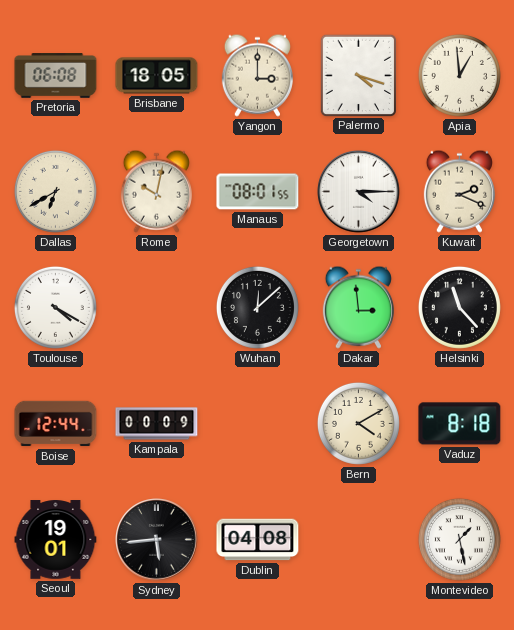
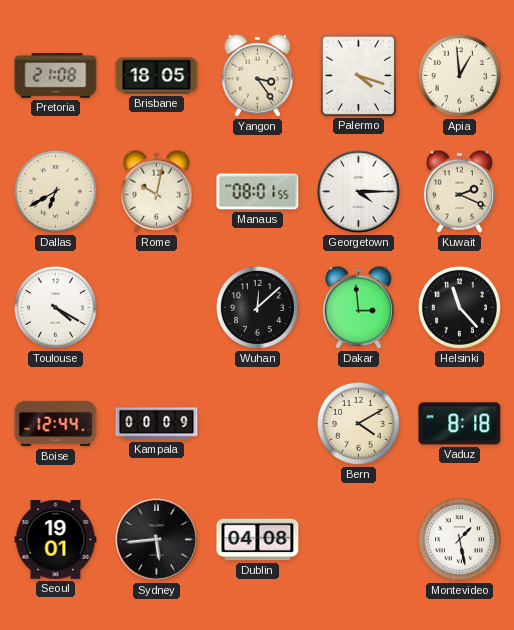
Pretoria: 06:08 -> 21:08 (56, 76)
Yangon: 3:00 -> 3:24 (257, 75)
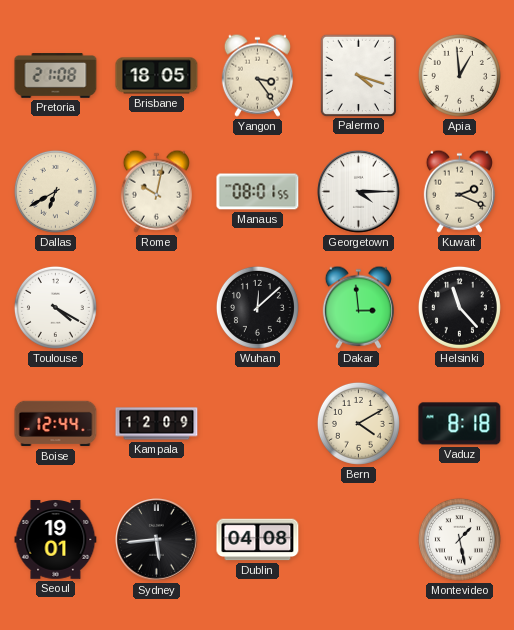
Kampala: 00:09 -> 12:09 (157, 424)
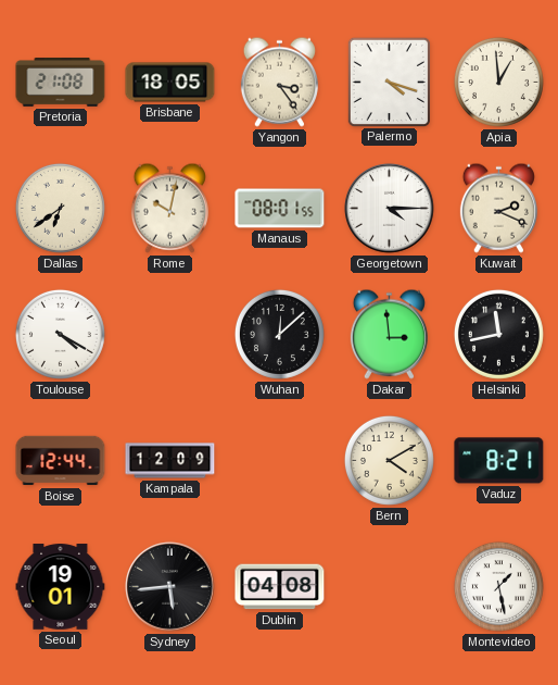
Dallas: 6:40 -> 6:39 (60, 208)
Helsinki: 11:23 -> 11:43 (498, 334)
Vaduz: 8:18 -> 8:21 (499, 461)
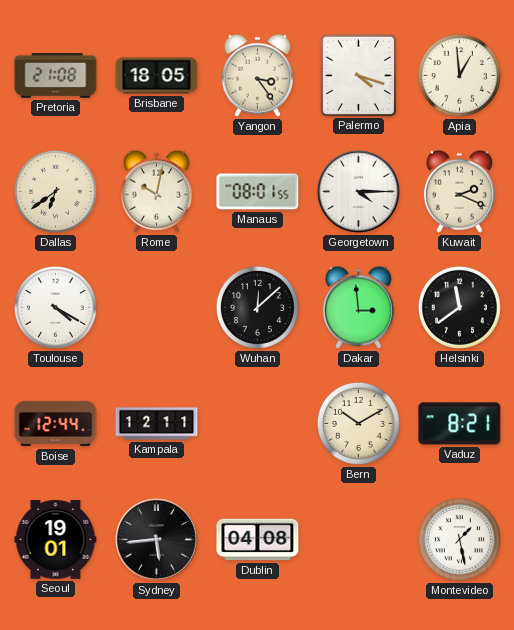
Helsinki: 11:43 -> 11:39 (459, 307)
Kampala: 12:09 -> 12:11 (157, 424)
Bern: 4:10 -> 10:10 (358, 423)
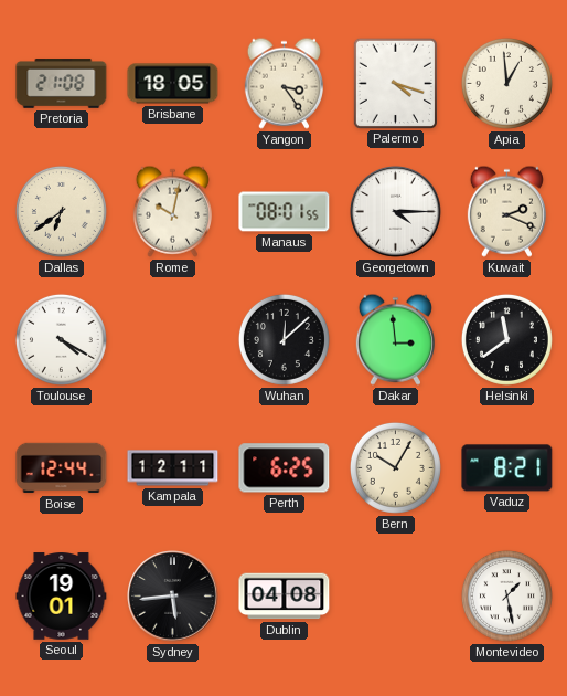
Perth: none -> 6:25 (285, 468)
Bern: 10:10 -> 10:05 (395, 467)
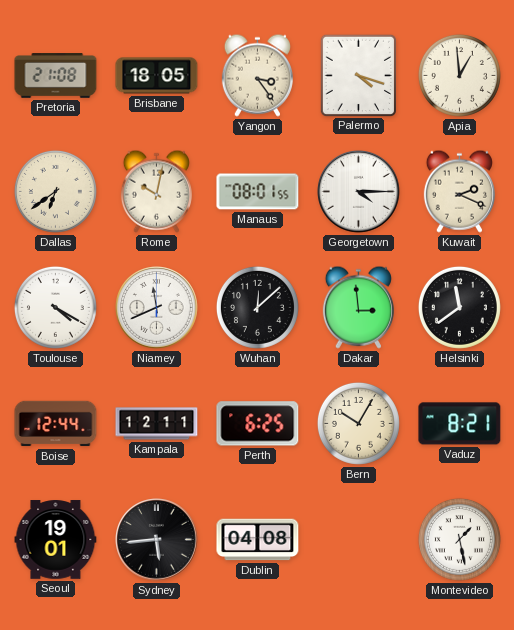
Niamey: none -> 11:41 (157, 308)
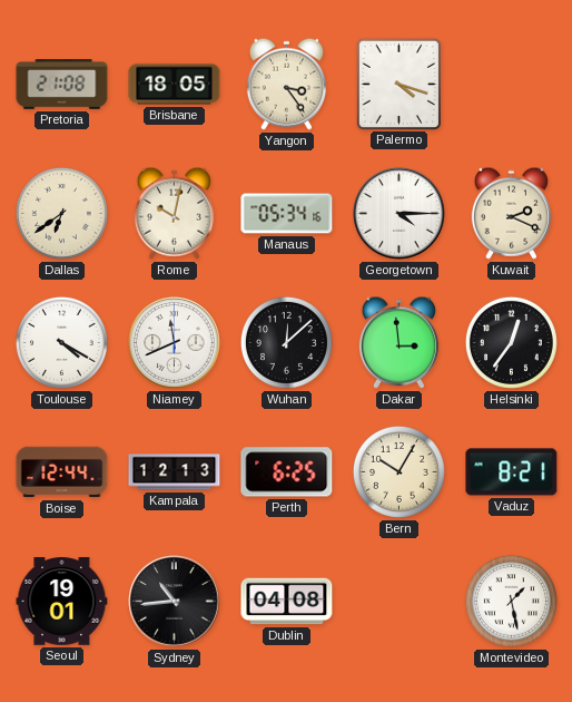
Apia: 12:59 -> none (459, 75)
Manaus: 08:01 -> 05:34 (287, 214)
Helsinki: 11:39 -> 12:36 (511, 342)
Kampala: 12:11 -> 12:13 (175, 472)
Sydney: 5:44 -> 10:44 (175, 602)
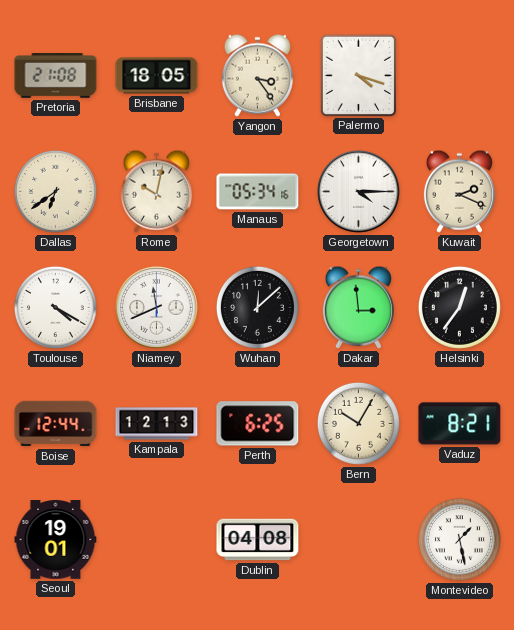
Sydney: 10:44 -> none (175, 602)
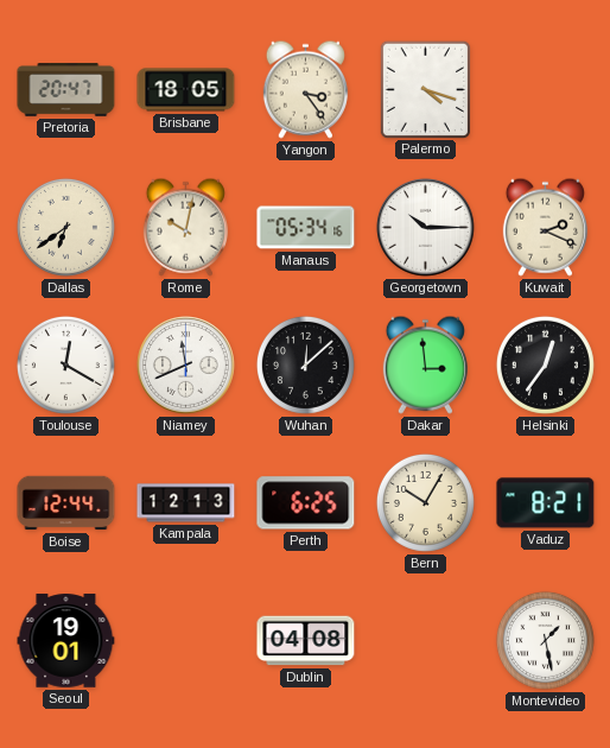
Pretoria: 21:08 -> 20:47 (66, 90)
Georgetown: 4:15 -> 10:15 (426, 228)
Toulouse: 4:20 -> 12:20 (65, 365)
